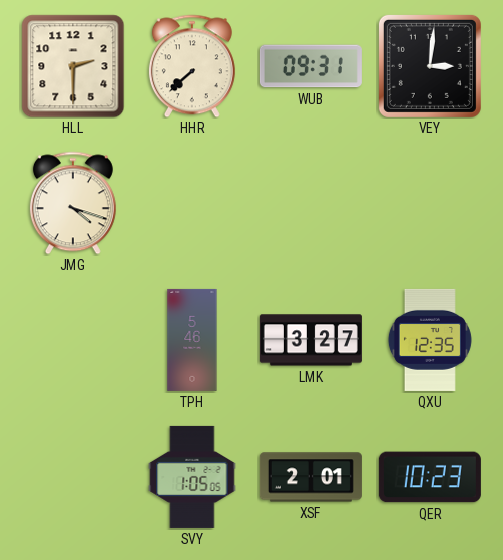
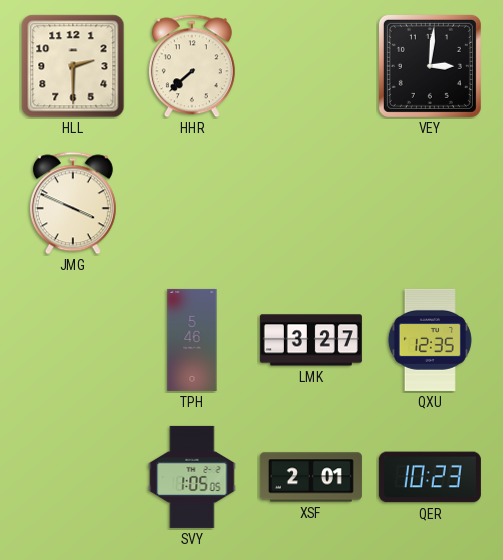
WUB: 09:31 -> none (311, 66)
JMG: 4:18 -> 3:49 (73, 203)
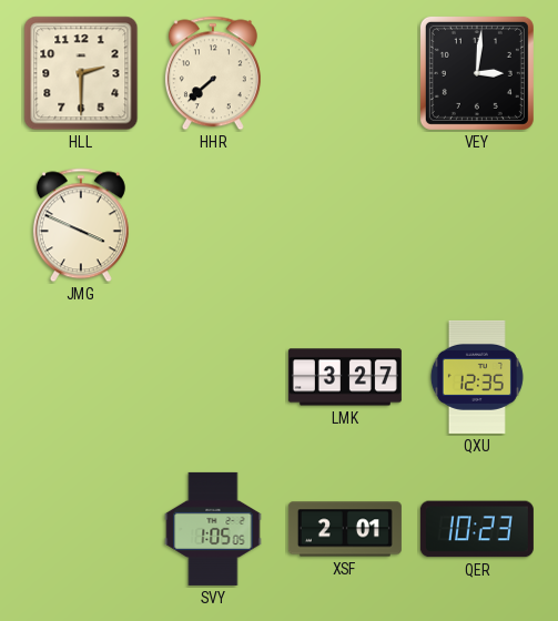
TPH: 5:46 -> none (192, 340)
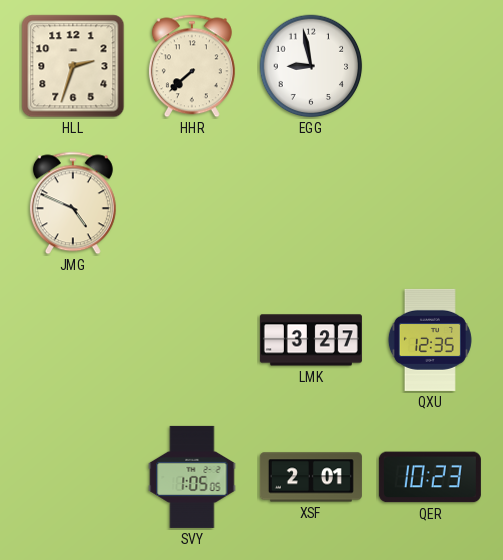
HLL: 2:30 -> 2:33 (73, 66)
EGG: none -> 8:58 (311, 66)
VEY: 3:01 -> none (477, 73)
JMG: 3:49 -> 4:49 (73, 203)
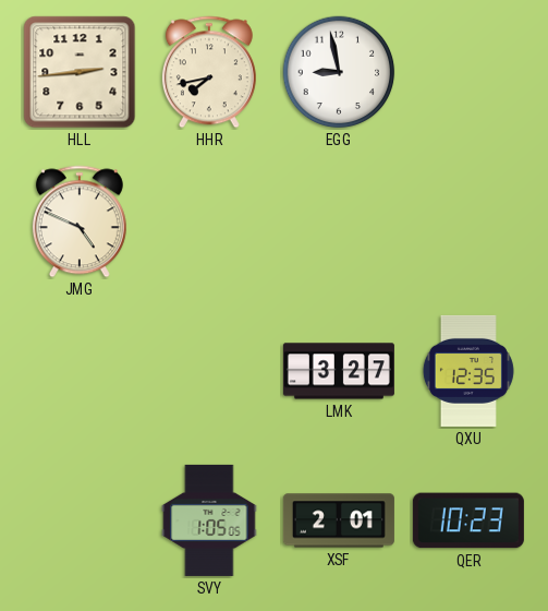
HLL: 2:33 -> 2:44 (80, 72)
HHR: 7:38 -> 7:43 (209, 72)
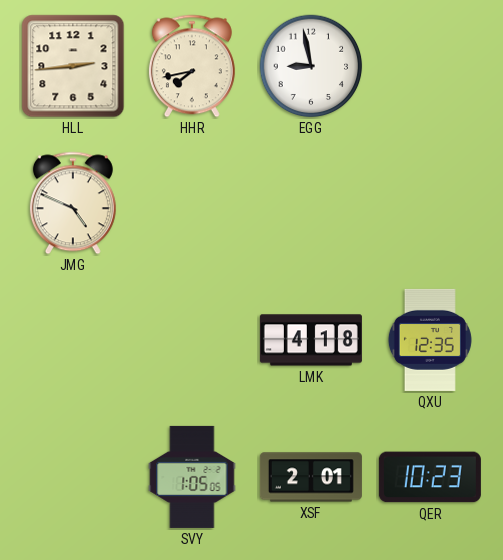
LMK: 3:27 -> 4:18 (311, 340)
